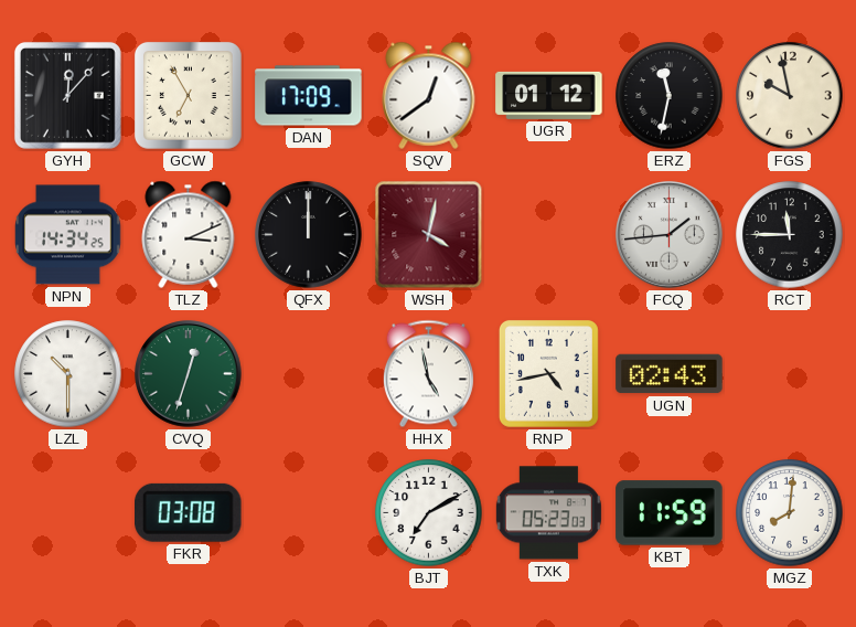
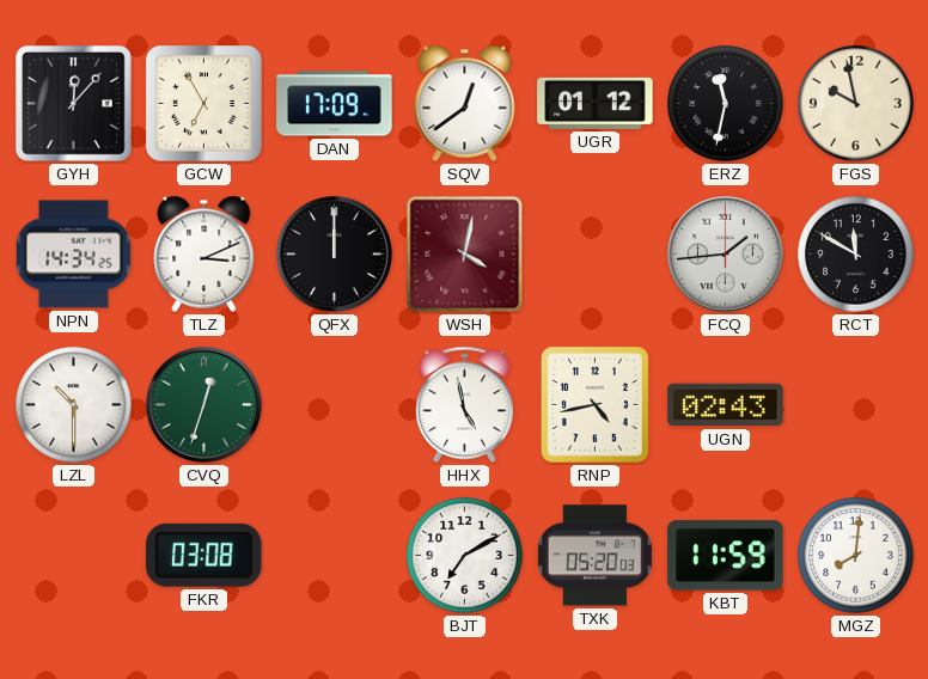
RCT: 11:45 -> 11:50 (856, 255)
TXK: 05:23 -> 05:20 (594, 556)
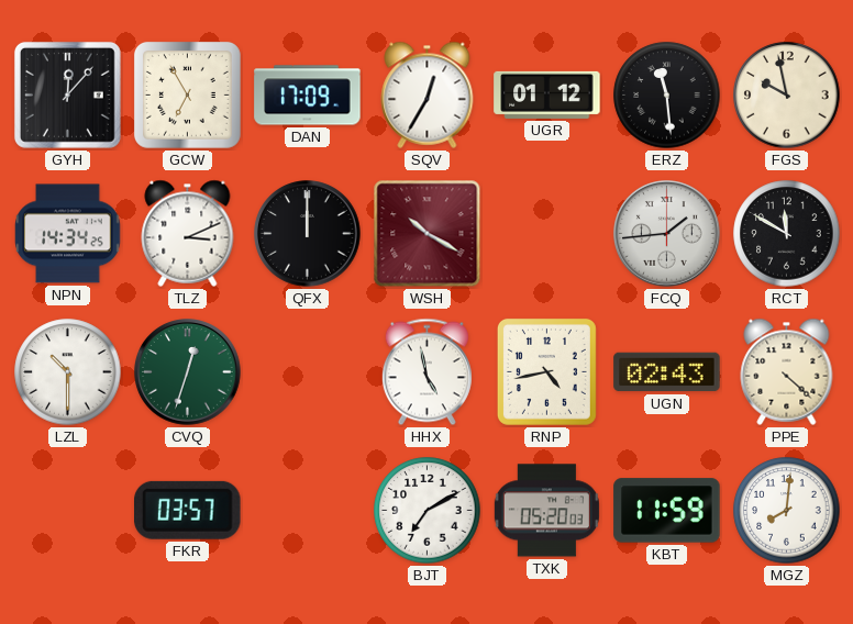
SQV: 12:39 -> 12:35 (428, 94)
ERZ: 11:32 -> 11:29 (667, 96)
WSH: 4:02 -> 10:20 (428, 234)
PPE: none -> 4:22 (787, 371)
FKR: 03:08 -> 03:57 (188, 510)
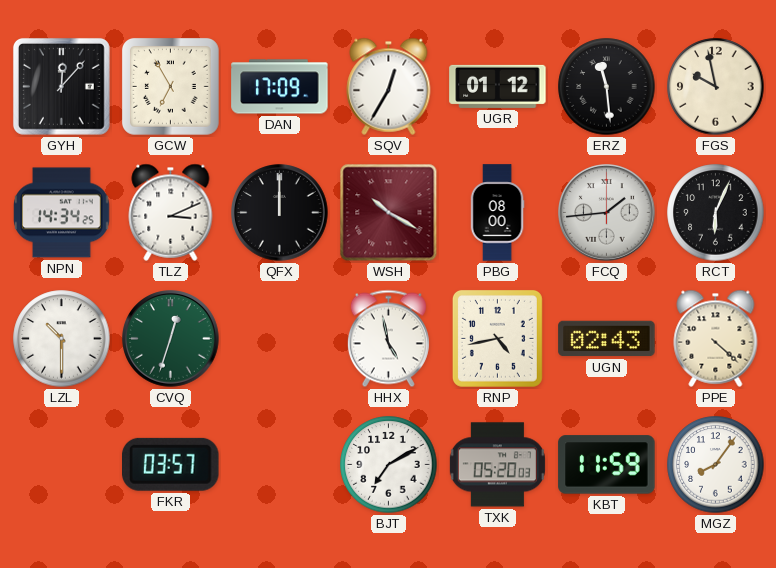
PBG: none -> 08:00 (497, 213)
RCT: 11:50 -> 6:04 (716, 213)
MGZ: 8:01 -> 8:06 (716, 465)
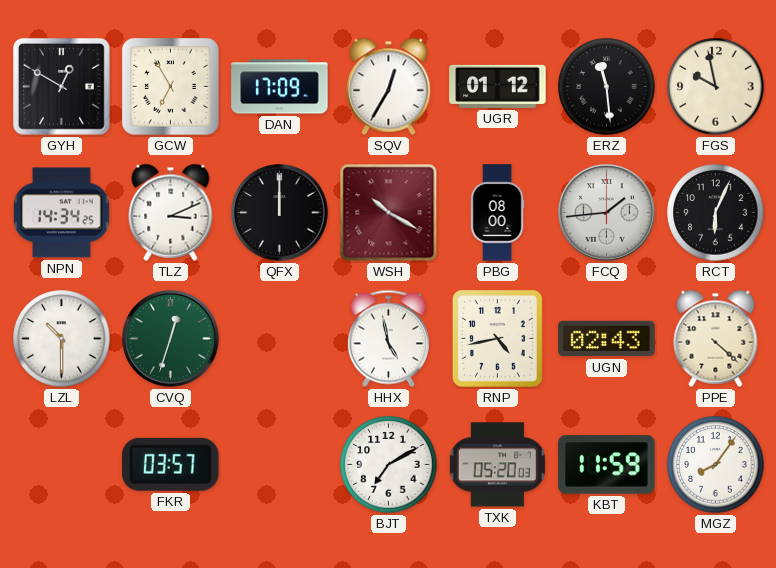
GYH: 12:07 -> 12:50 (61, 86)
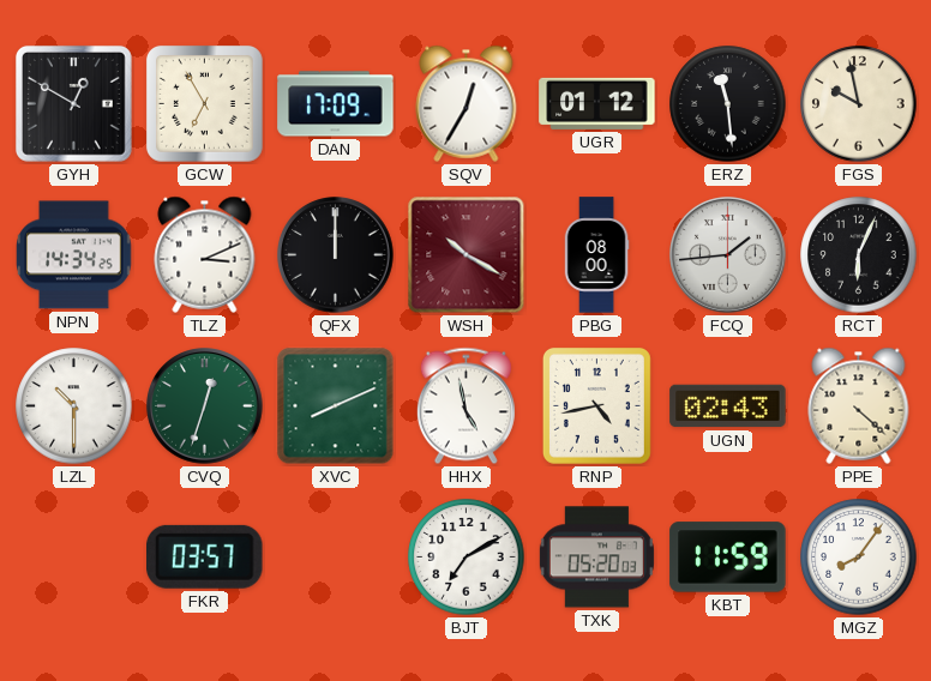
XVC: none -> 8:11 (336, 406)
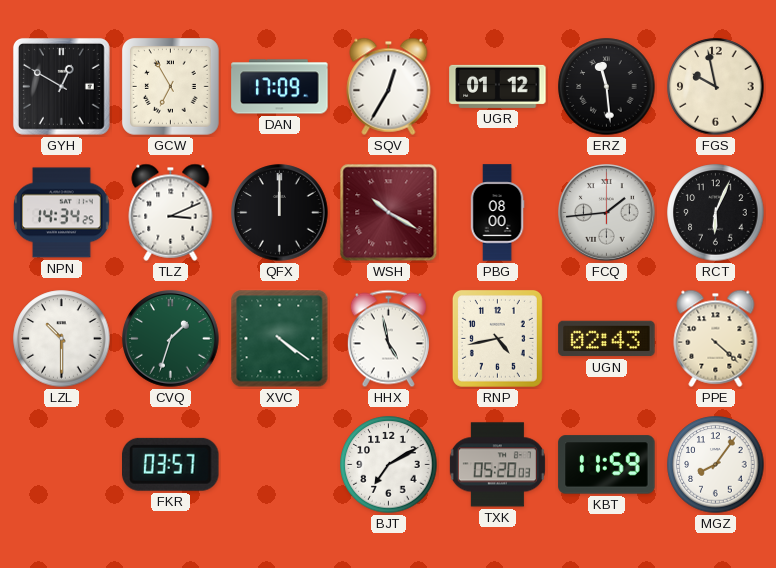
CVQ: 12:33 -> 1:33 (171, 339)
XVC: 8:11 -> 4:21 (280, 339)
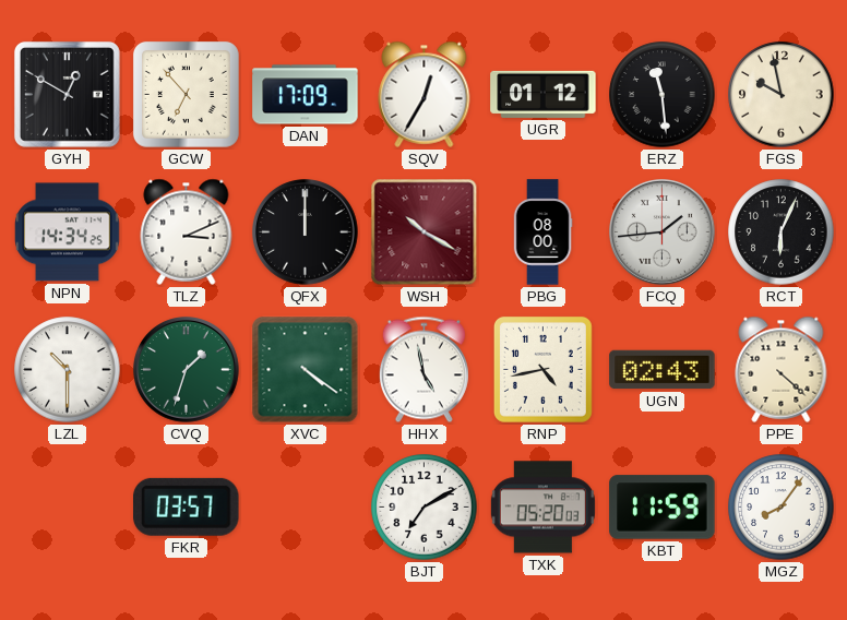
GCW: 6:55 -> 6:53 (186, 94)
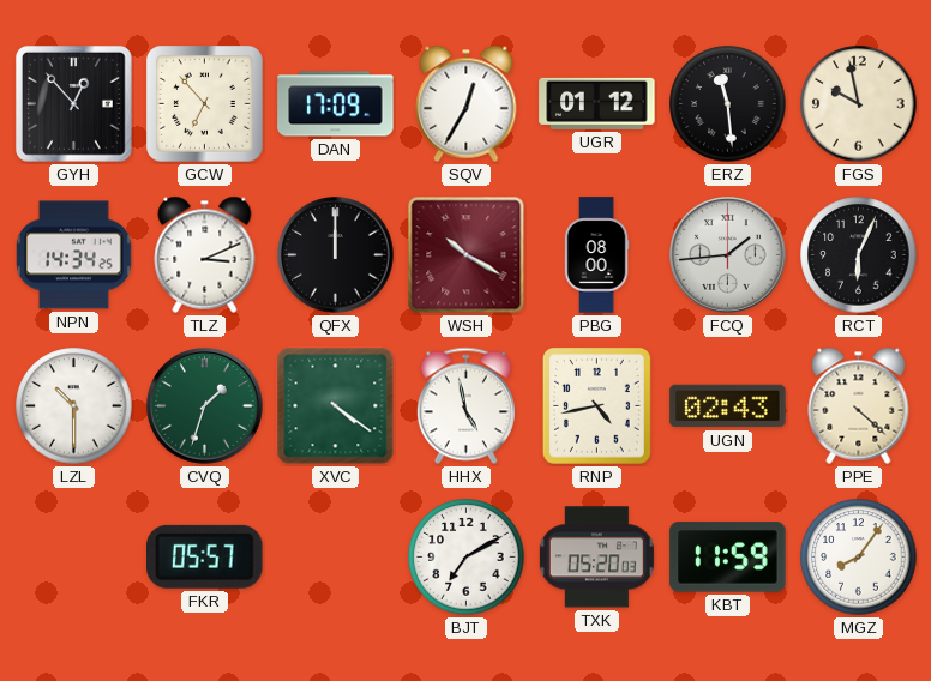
GYH: 12:50 -> 12:53 (73, 103)
FKR: 03:57 -> 05:57 (205, 556)
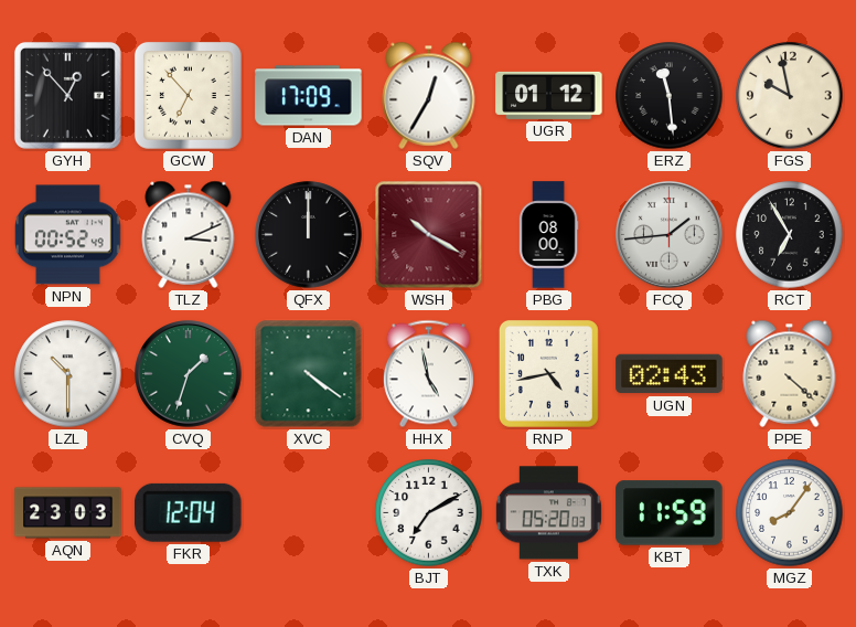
NPN: 14:34 -> 00:52 (68, 235)
RCT: 6:04 -> 6:55 (790, 235)
AQN: none -> 23:03 (68, 513)
FKR: 05:57 -> 12:04 (189, 512)
